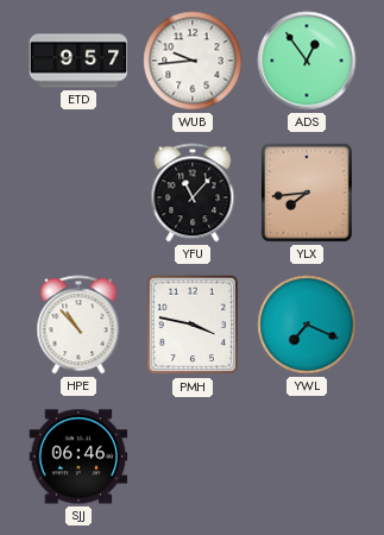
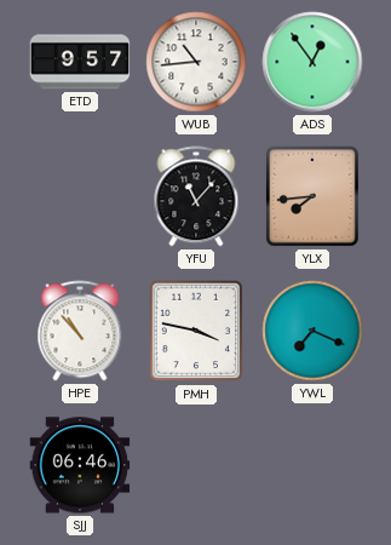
WUB: 9:44 -> 10:44 (196, 62)
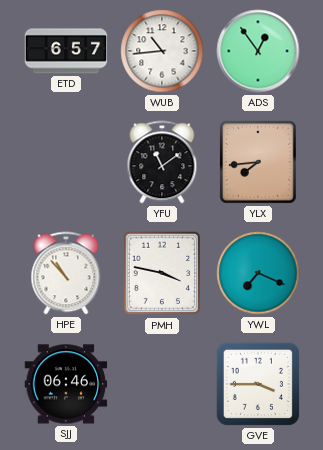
ETD: 9:57 -> 6:57 (66, 51)
YFU: 11:07 -> 11:09 (162, 162)
GVE: none -> 3:45 (258, 384)
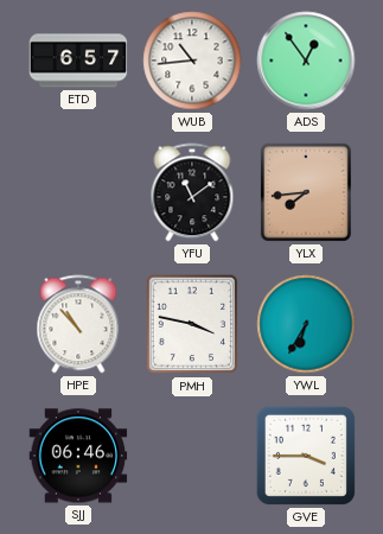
YWL: 7:19 -> 6:35 (306, 324)
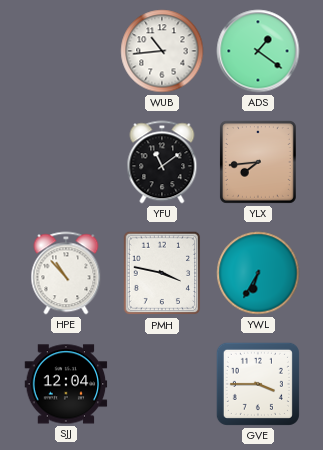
ETD: 6:57 -> none (78, 61)
ADS: 12:54 -> 1:21 (258, 51)
SJJ: 06:46 -> 12:04 (66, 384)
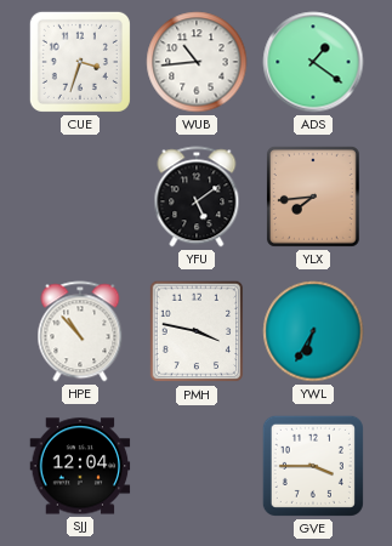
CUE: none -> 3:33 (80, 62)
YFU: 11:09 -> 5:09 (197, 197)
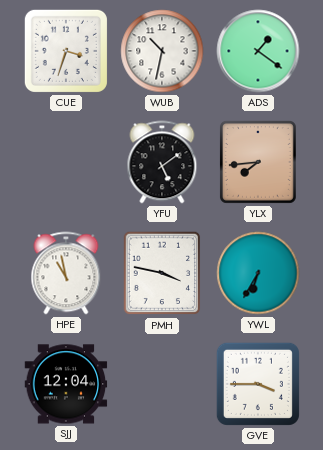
WUB: 10:44 -> 10:32 (162, 51)
HPE: 10:53 -> 10:58 (66, 273)
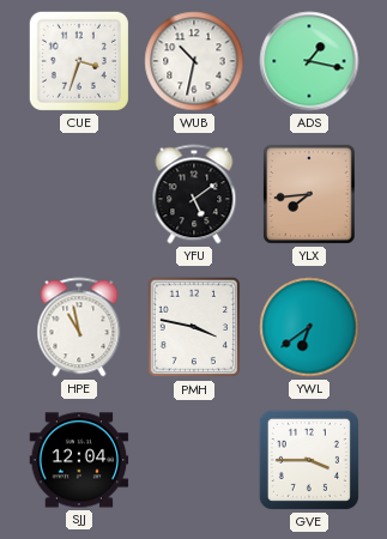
ADS: 1:21 -> 1:17 (309, 61)
YWL: 6:35 -> 6:39 (309, 327)
